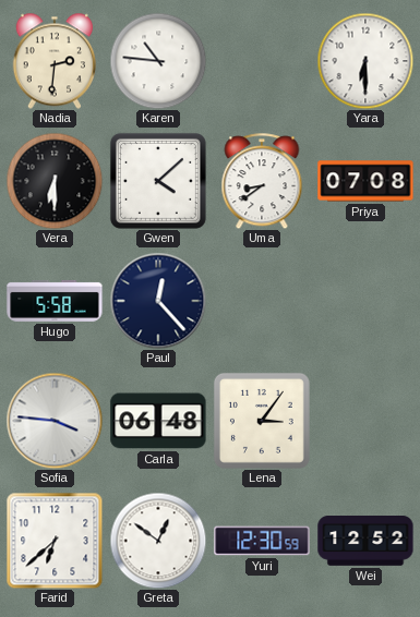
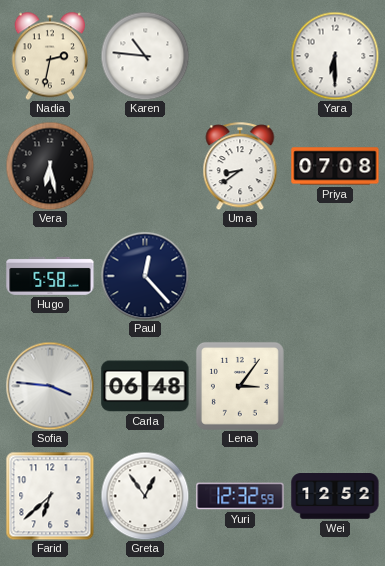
Nadia: 2:31 -> 2:32 (49, 56)
Vera: 6:30 -> 6:28 (50, 166)
Gwen: 4:08 -> none (158, 181)
Greta: 12:51 -> 12:54 (145, 496)
Yuri: 12:30 -> 12:32 (240, 496)
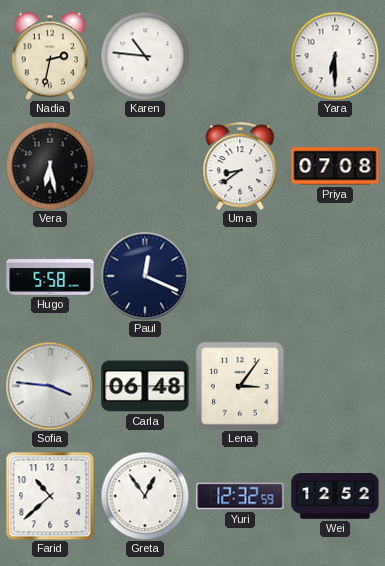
Paul: 12:23 -> 12:19 (145, 276)
Farid: 6:38 -> 10:38 (50, 496)
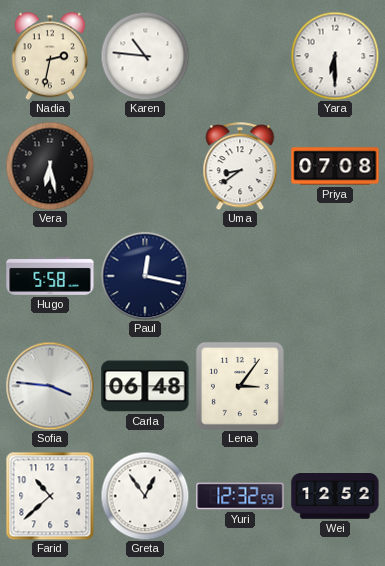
Paul: 12:19 -> 12:17 (145, 276)
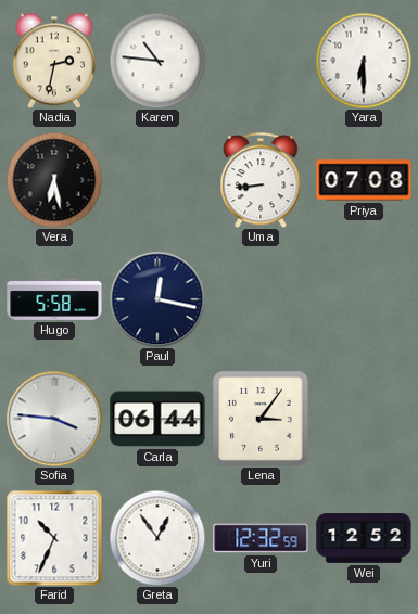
Uma: 8:39 -> 8:44 (261, 180)
Carla: 06:48 -> 06:44 (157, 419)
Farid: 10:38 -> 10:34 (54, 538)
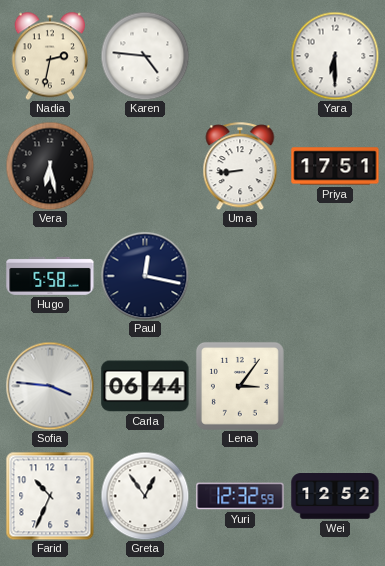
Karen: 10:46 -> 4:46 (145, 56)
Priya: 07:08 -> 17:51 (335, 166)
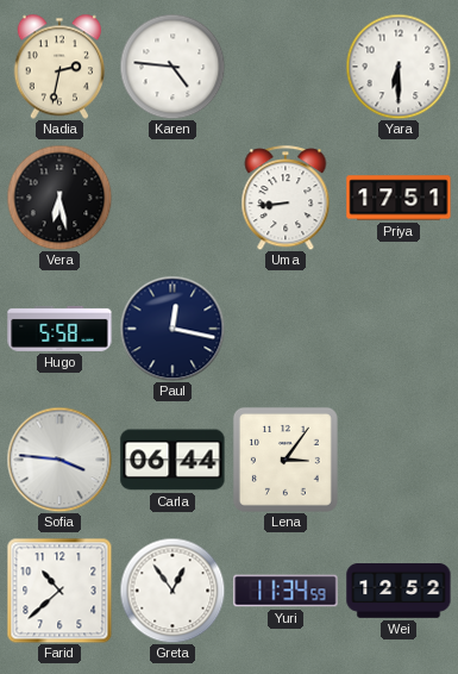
Farid: 10:34 -> 10:38 (59, 591)
Yuri: 12:32 -> 11:34 (286, 591)
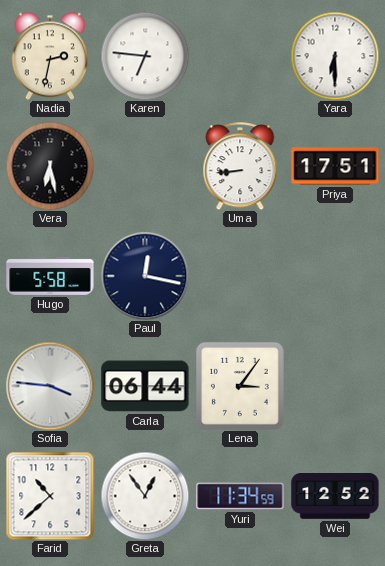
Karen: 4:46 -> 6:46 (145, 56)
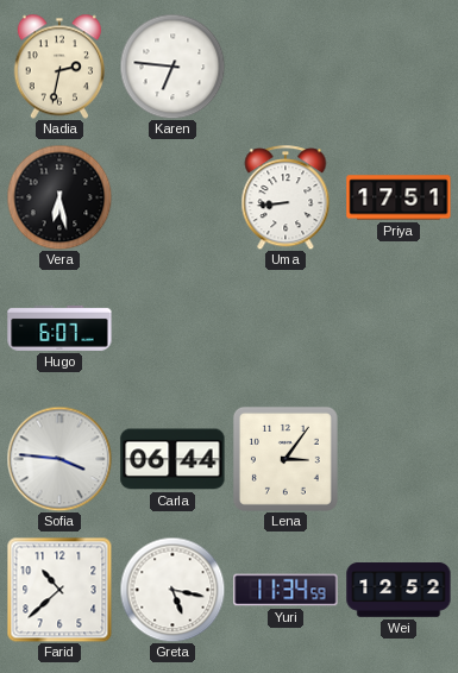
Yara: 6:30 -> none (335, 56)
Hugo: 5:58 -> 6:07 (59, 328)
Paul: 12:17 -> none (145, 276)
Greta: 12:54 -> 5:17 (172, 590)
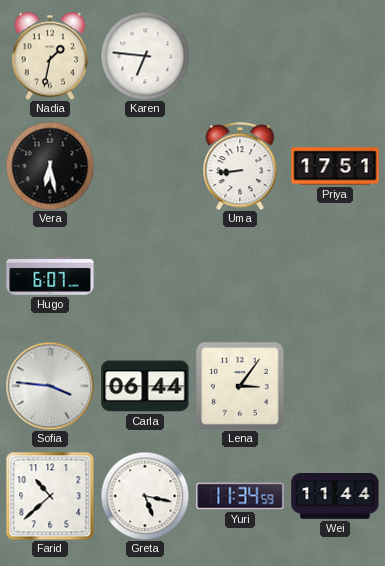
Nadia: 2:32 -> 1:32 (49, 56)
Wei: 12:52 -> 11:44 (335, 497)
